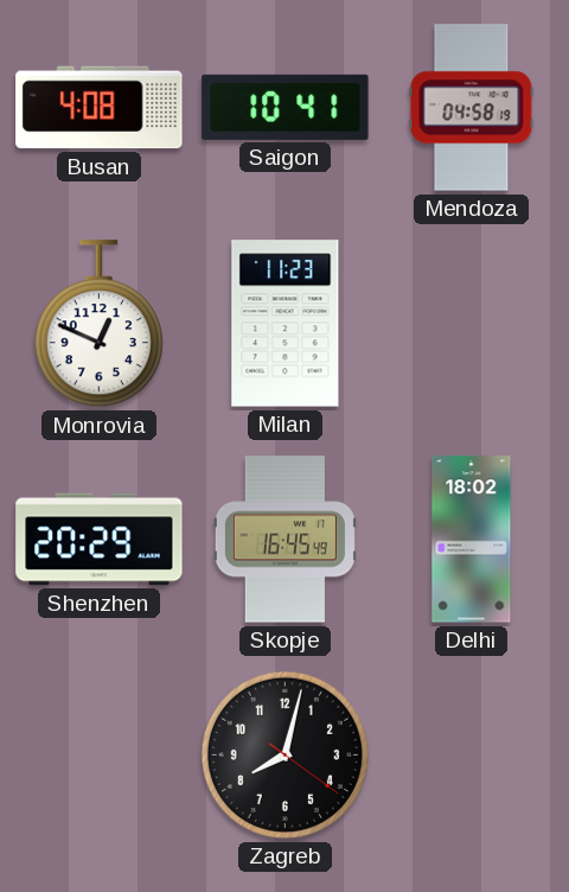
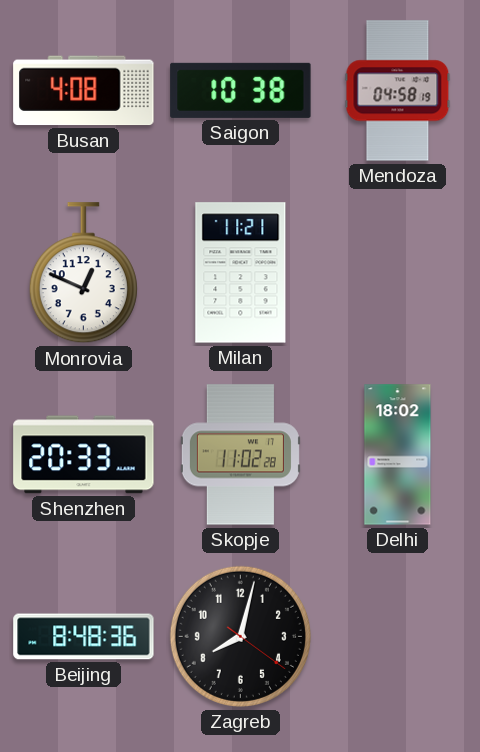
Saigon: 10:41 -> 10:38 (241, 90)
Milan: 11:23 -> 11:21 (241, 273)
Shenzhen: 20:29 -> 20:33 (84, 455)
Skopje: 16:45 -> 11:02 (240, 455)
Beijing: none -> 8:48 (84, 637)
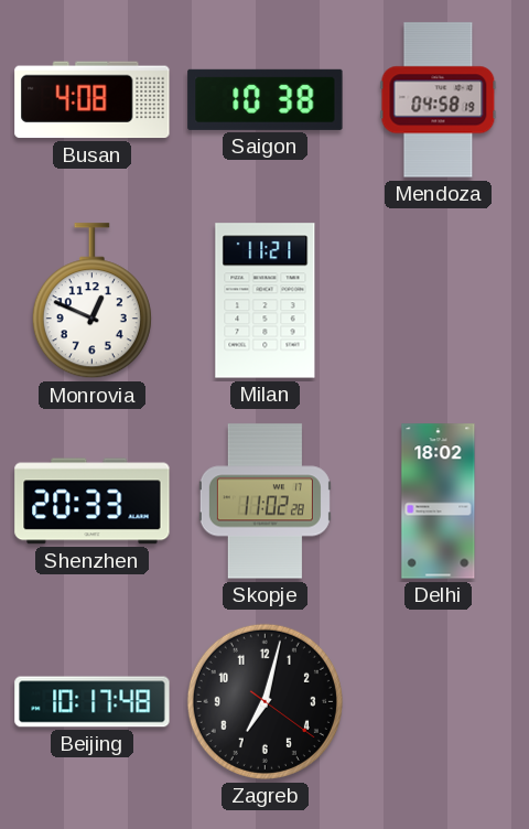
Beijing: 8:48 -> 10:17 (93, 702)
Zagreb: 8:02 -> 7:02 (264, 701)
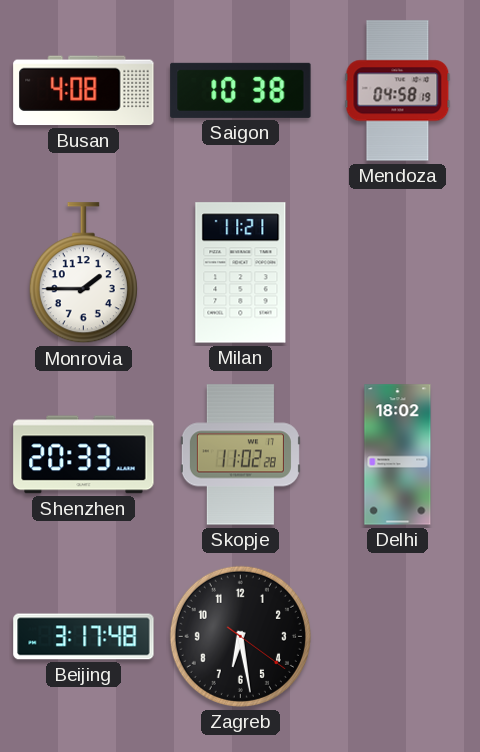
Monrovia: 12:49 -> 1:45 (83, 273)
Beijing: 10:17 -> 3:17 (84, 637)
Zagreb: 7:02 -> 6:28 (240, 636)
